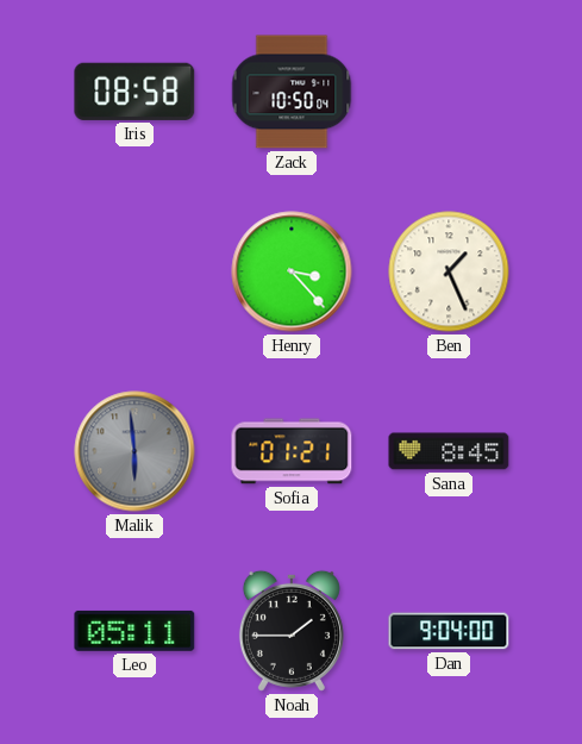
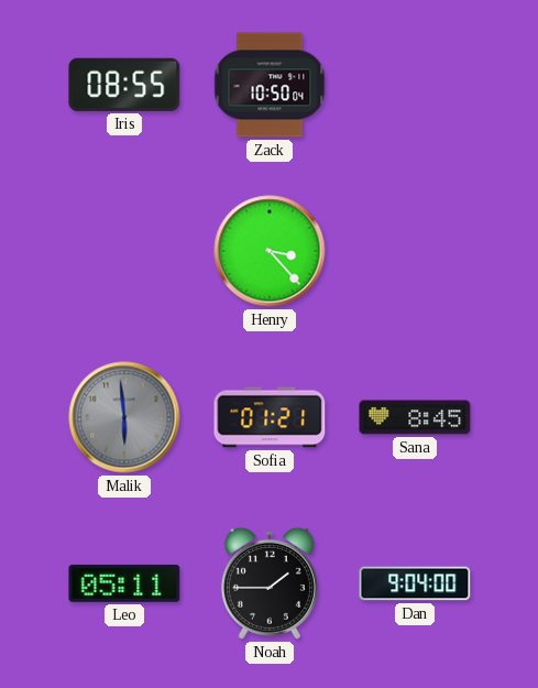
Iris: 08:58 -> 08:55 (124, 85)
Ben: 1:26 -> none (449, 271)
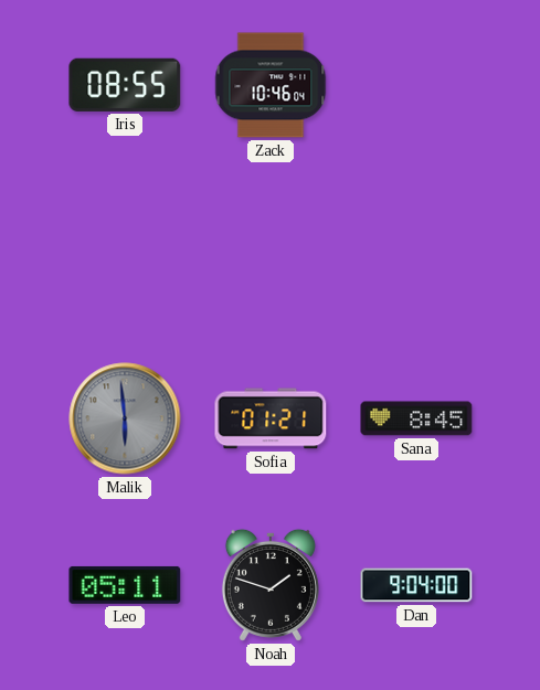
Zack: 10:50 -> 10:46 (271, 85)
Henry: 3:23 -> none (270, 251)
Noah: 1:45 -> 1:48 (271, 585)
